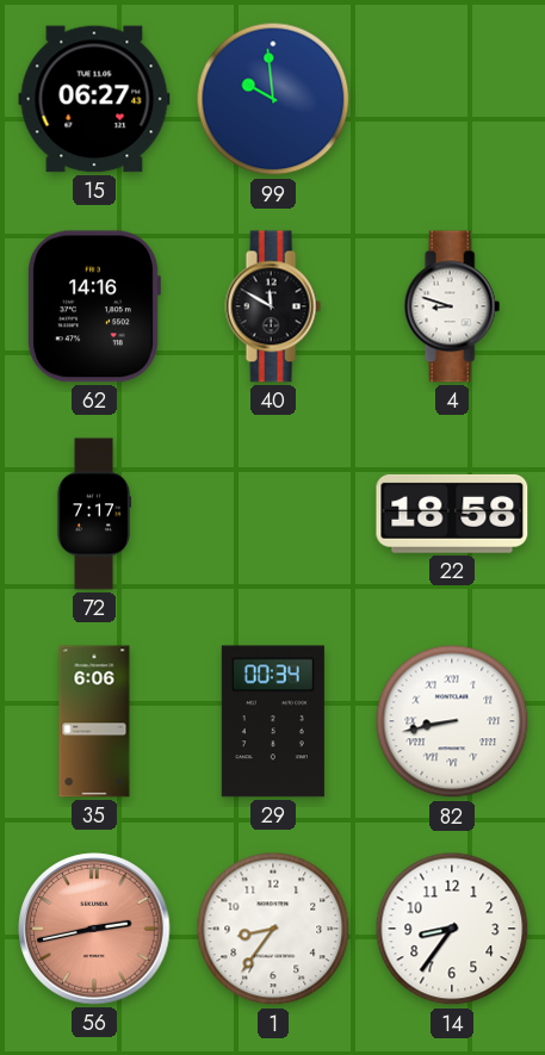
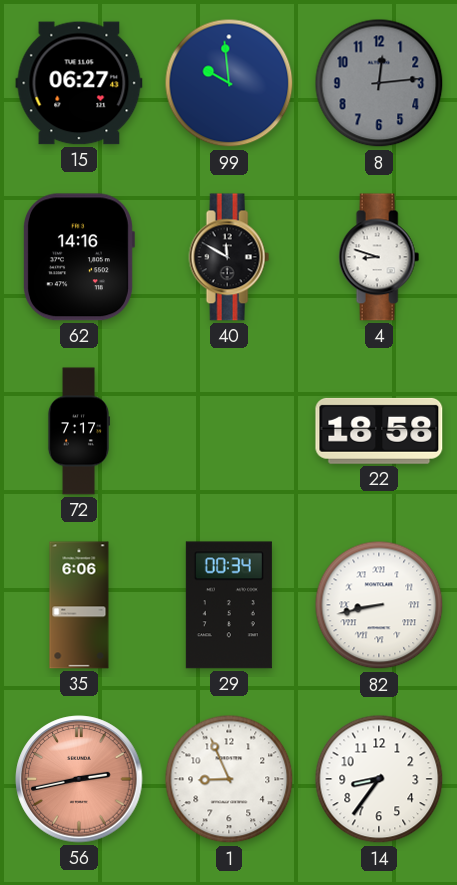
8: none -> 12:14 (379, 83)
1: 8:36 -> 8:56 (229, 779)
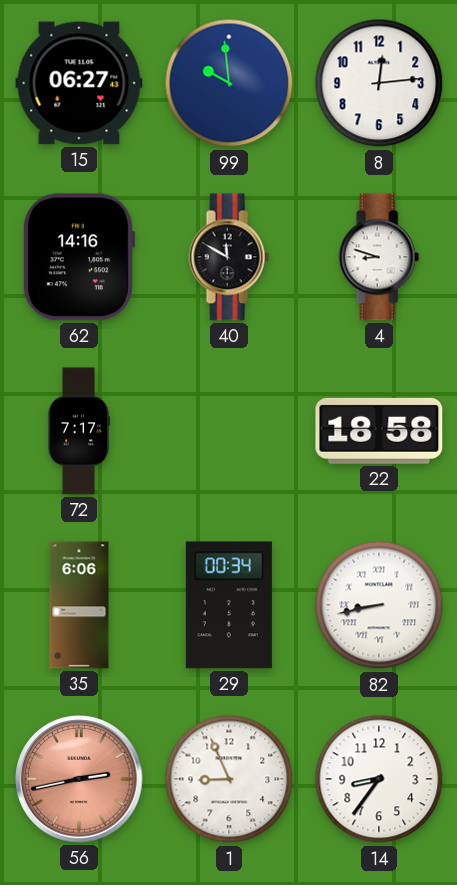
8 dial: grey -> white (379, 83)
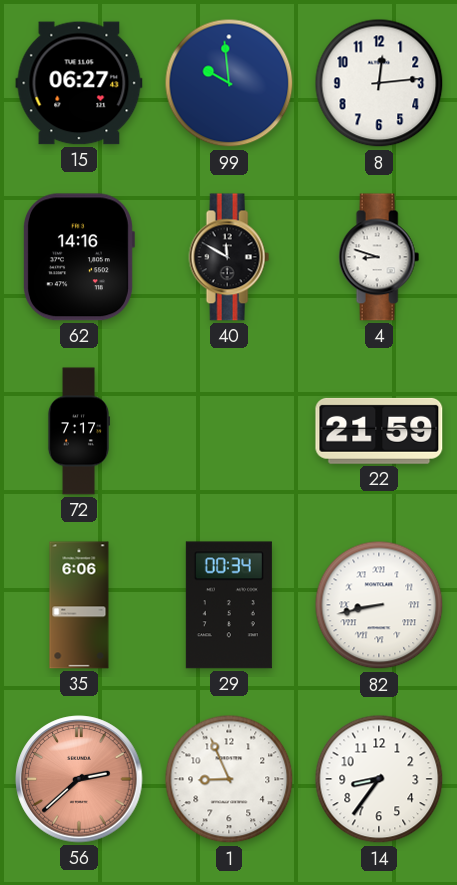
22: 18:58 -> 21:59 (379, 431)
56: 2:43 -> 2:38 (79, 779)
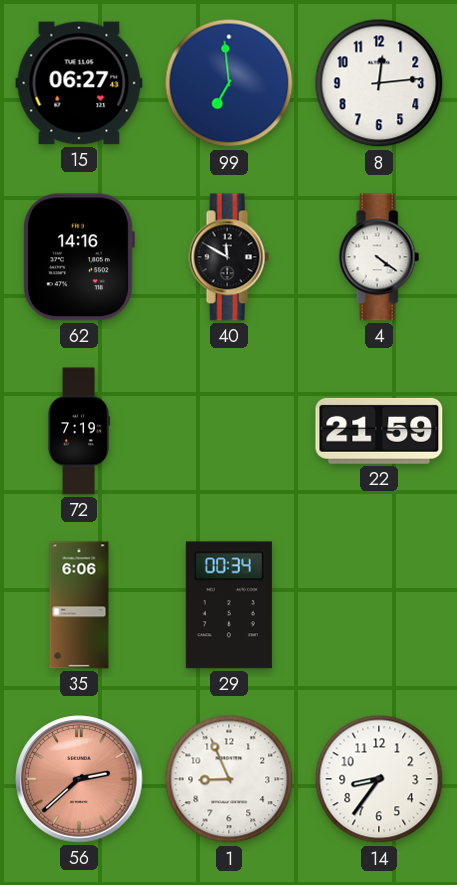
99: 9:59 -> 6:59 (229, 83)
4: 8:48 -> 4:21 (379, 257)
72: 7:17 -> 7:19 (78, 431)
82: 8:43 -> none (379, 605)
